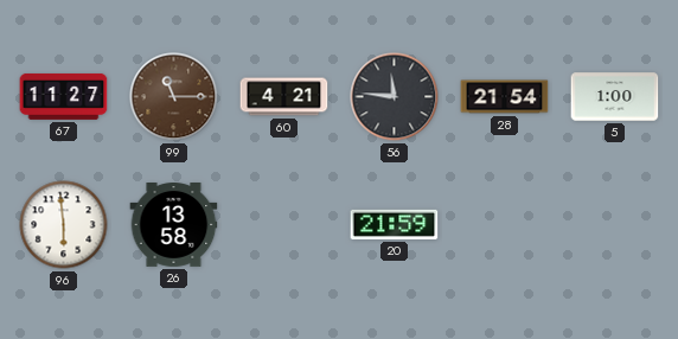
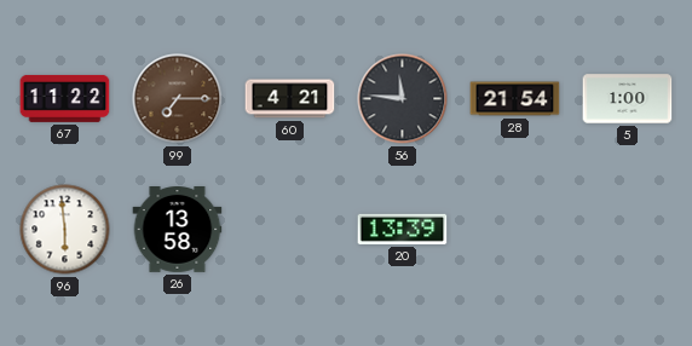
67: 11:27 -> 11:22 (65, 98)
99: 11:15 -> 7:15 (178, 99)
20: 21:59 -> 13:39 (403, 229)
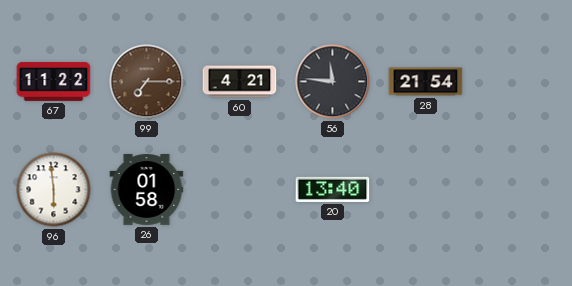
5: 1:00 -> none (628, 99)
26: 13:58 -> 01:58 (147, 190)
20: 13:39 -> 13:40 (333, 189)
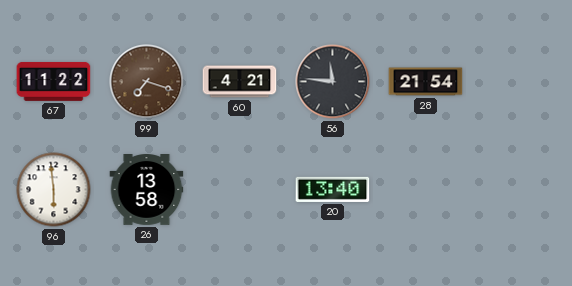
99: 7:15 -> 7:18 (147, 82)
26: 01:58 -> 13:58 (147, 190)
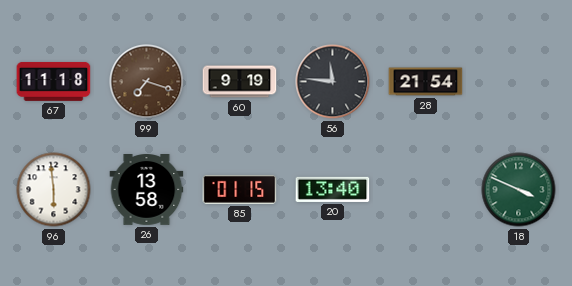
67: 11:22 -> 11:18 (54, 81)
60: 4:21 -> 9:19 (240, 82)
85: none -> 01:15 (240, 189)
18: none -> 3:49 (519, 190)
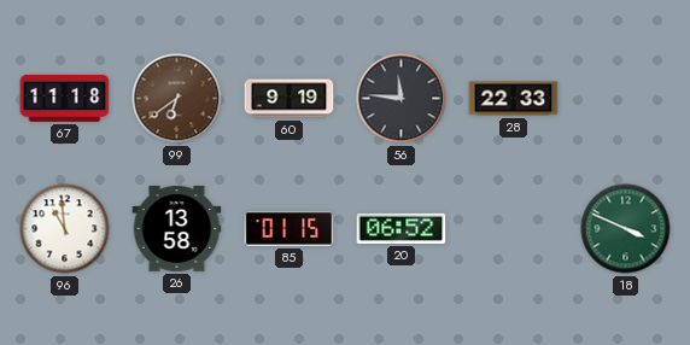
99: 7:18 -> 6:39 (177, 99)
28: 21:54 -> 22:33 (514, 99)
96: 5:59 -> 10:59 (65, 229)
20: 13:40 -> 06:52 (402, 228)
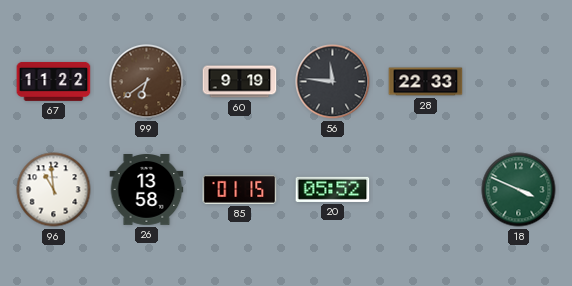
67: 11:18 -> 11:22 (54, 81)
20: 06:52 -> 05:52 (333, 189)
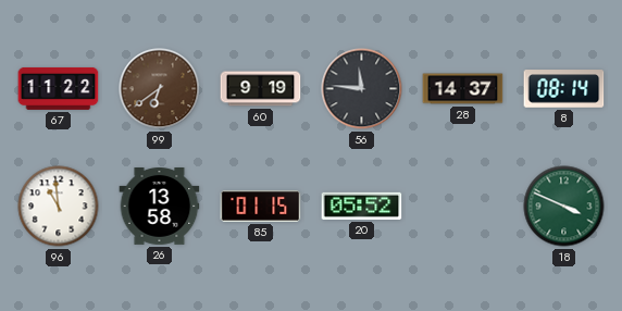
28: 22:33 -> 14:37 (463, 89)
8: none -> 08:14 (564, 89)
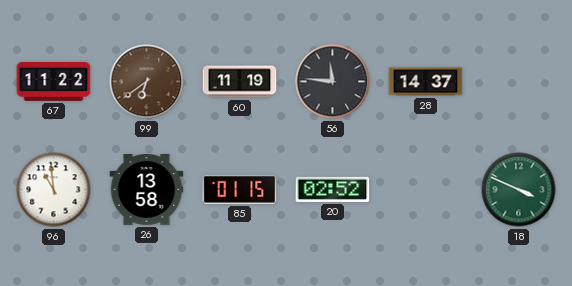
60: 9:19 -> 11:19 (240, 82)
8: 08:14 -> none (564, 89)
20: 05:52 -> 02:52 (333, 189)
